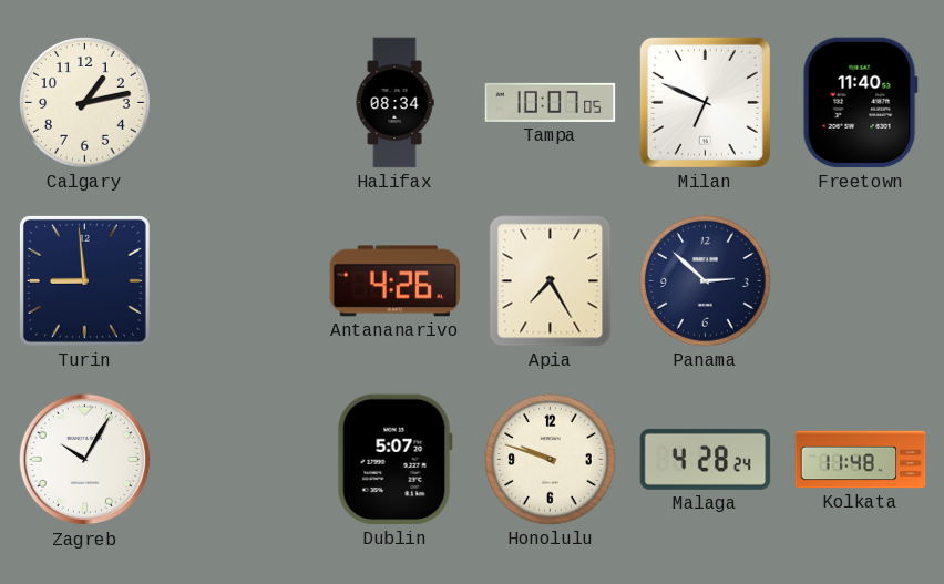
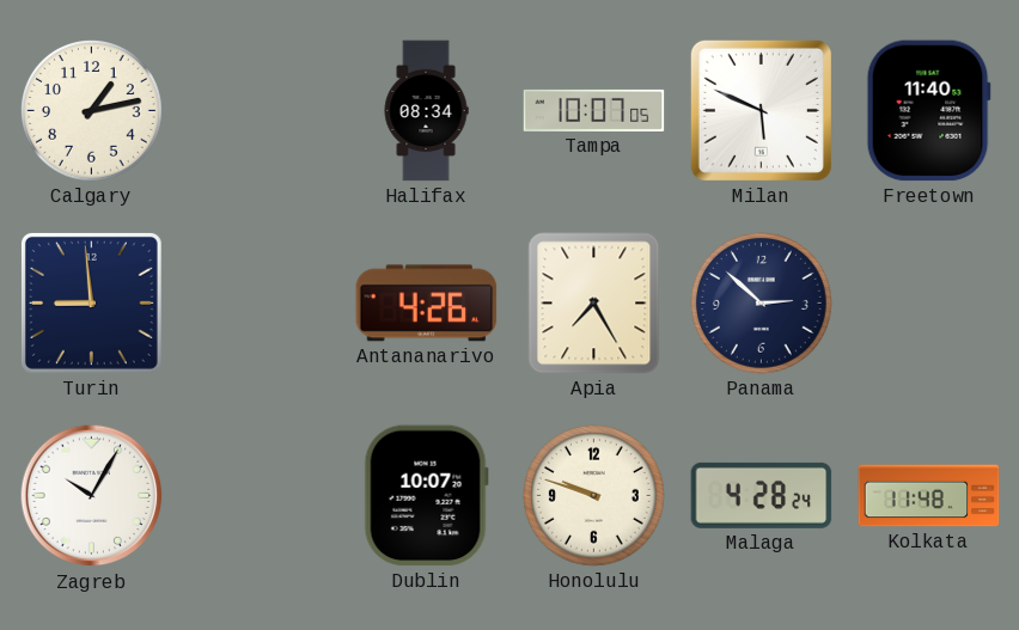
Milan: 6:49 -> 5:49 (761, 110)
Dublin: 5:07 -> 10:07 (426, 496)
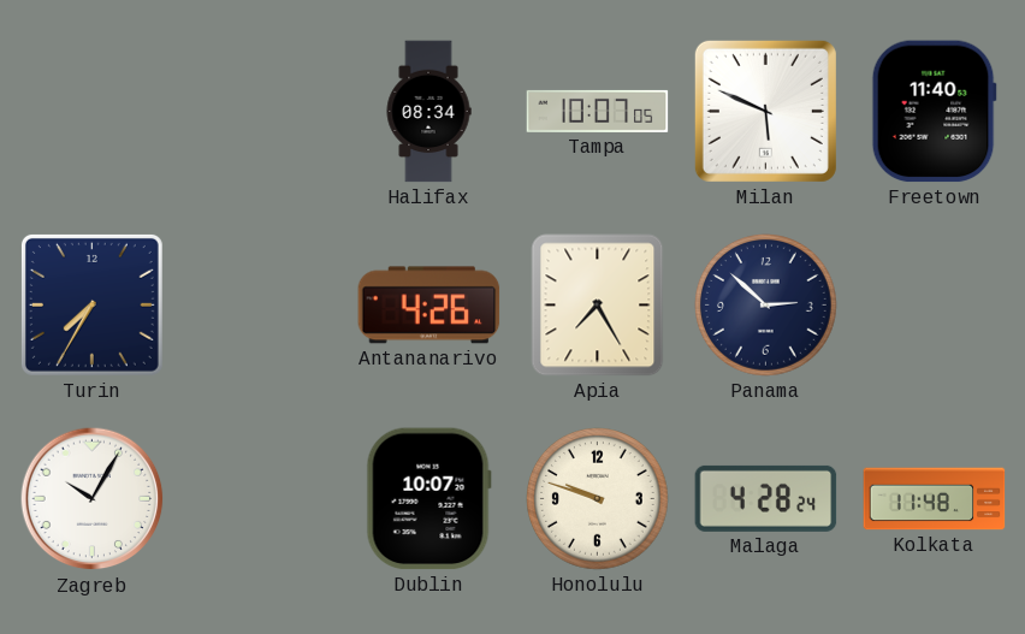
Calgary: 1:13 -> none (92, 111)
Turin: 8:59 -> 7:35 (91, 304)
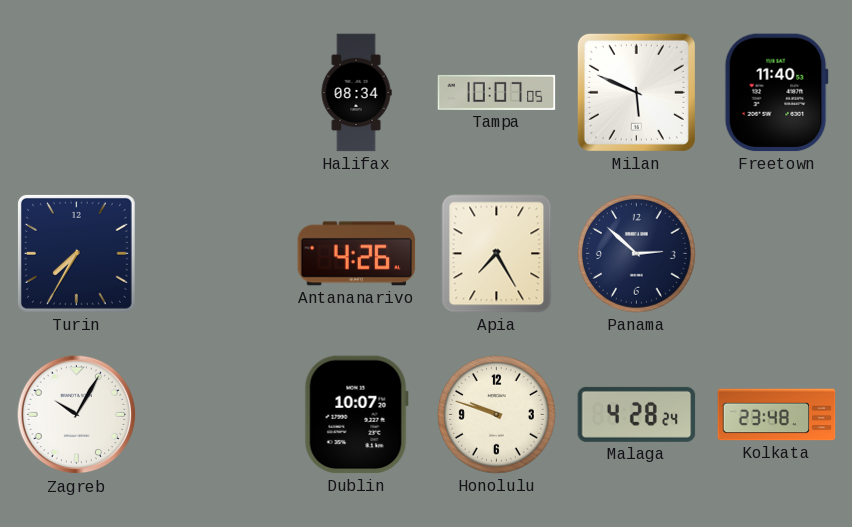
Kolkata: 11:48 -> 23:48 (777, 415)
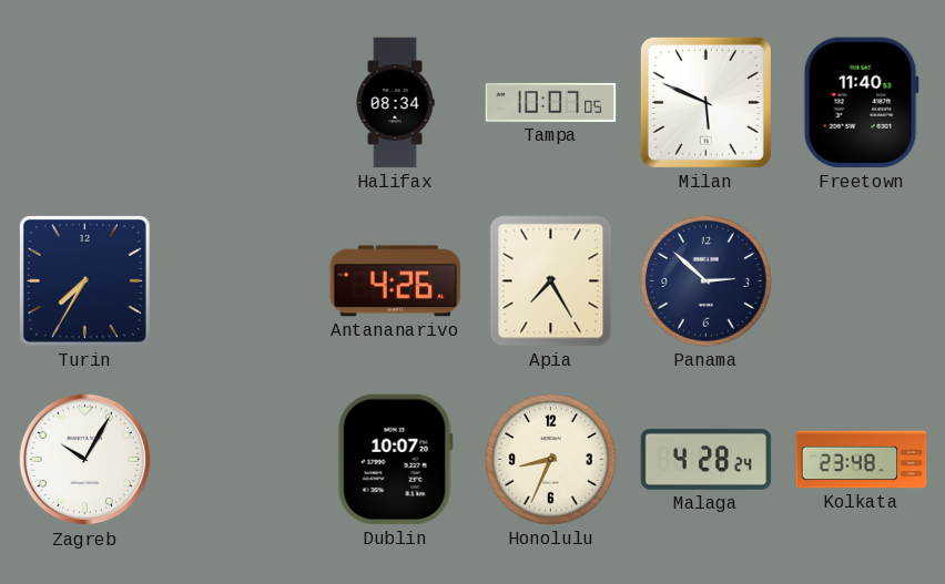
Honolulu: 9:48 -> 8:34 (551, 460)
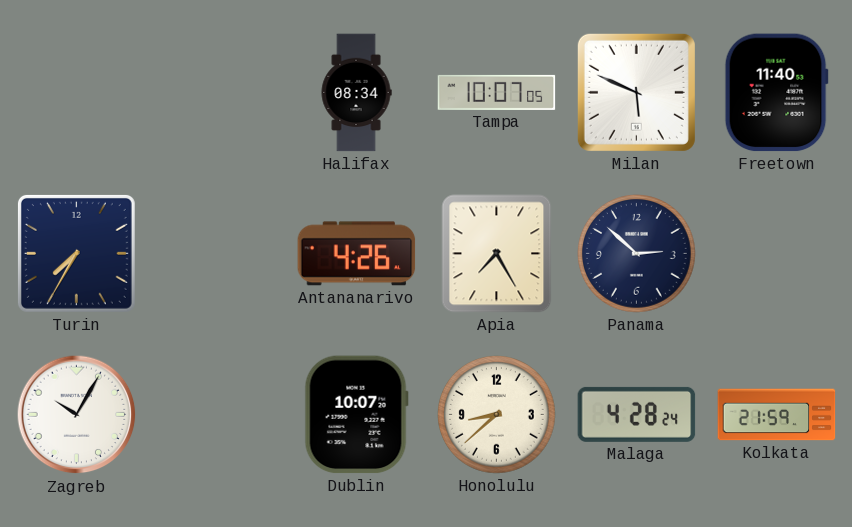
Honolulu: 8:34 -> 8:38 (497, 415)
Kolkata: 23:48 -> 21:59 (777, 415)
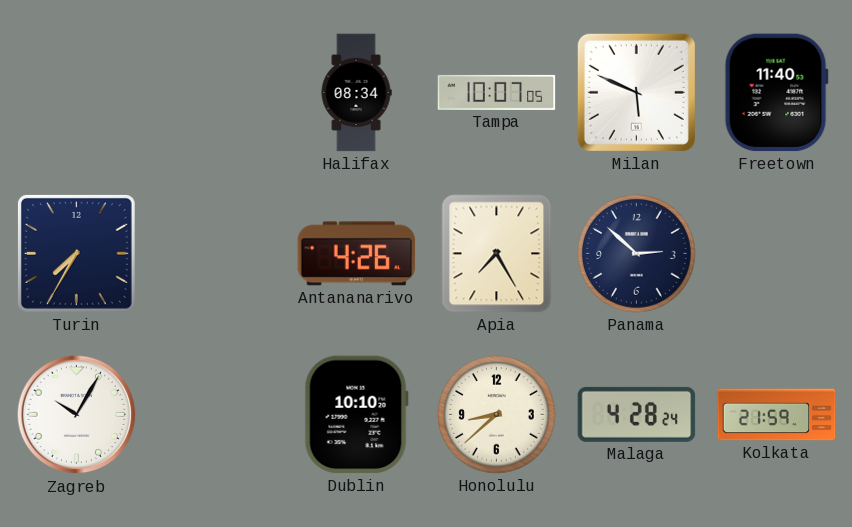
Dublin: 10:07 -> 10:10 (356, 415)
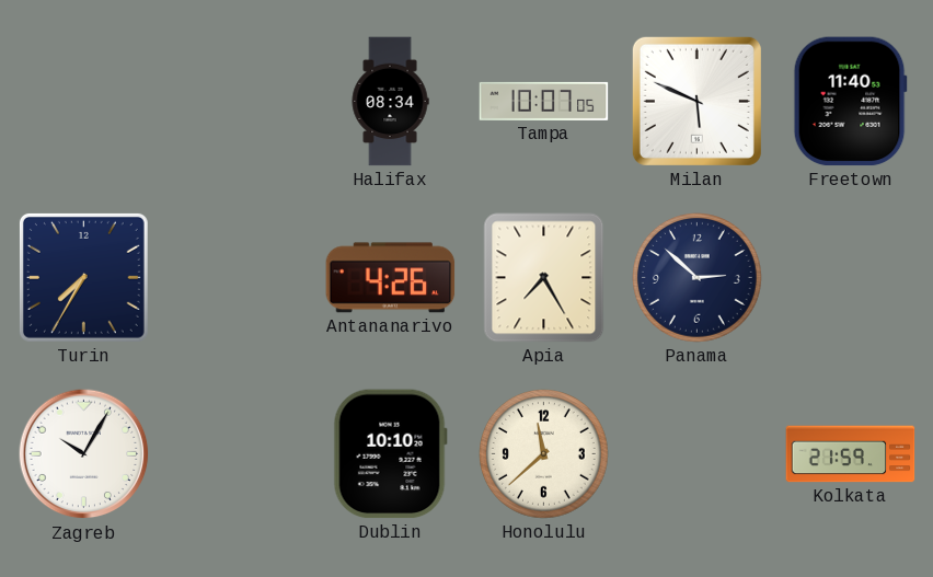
Honolulu: 8:38 -> 11:38 (544, 454)
Malaga: 4:28 -> none (637, 414)
